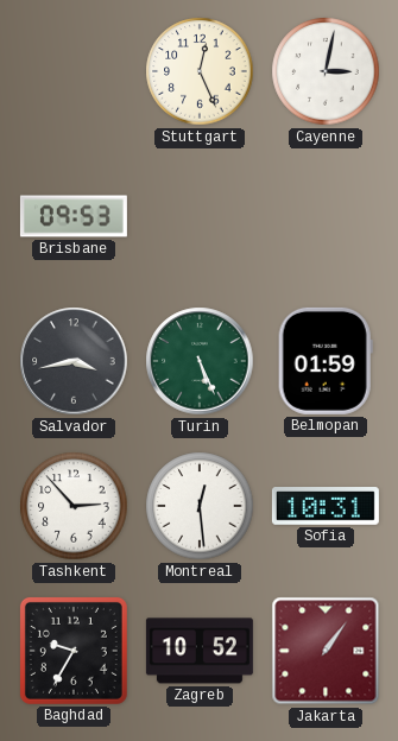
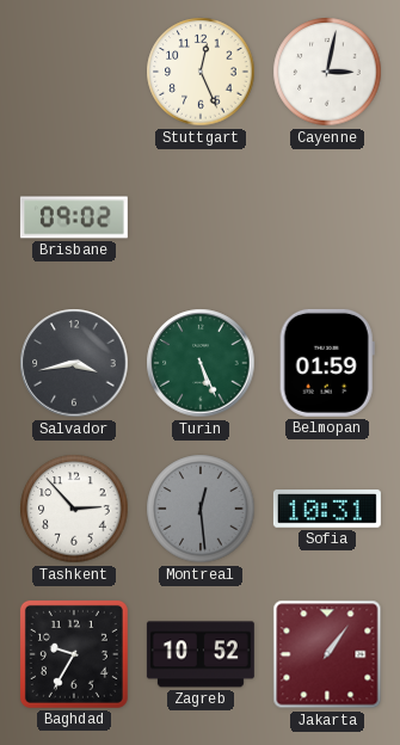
Brisbane: 09:53 -> 09:02 (74, 217)
Montreal dial: white -> grey (201, 509)
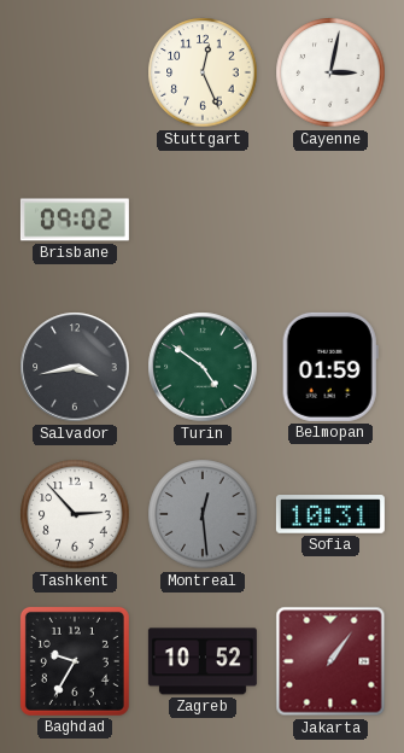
Turin: 5:26 -> 4:51 (203, 367)
